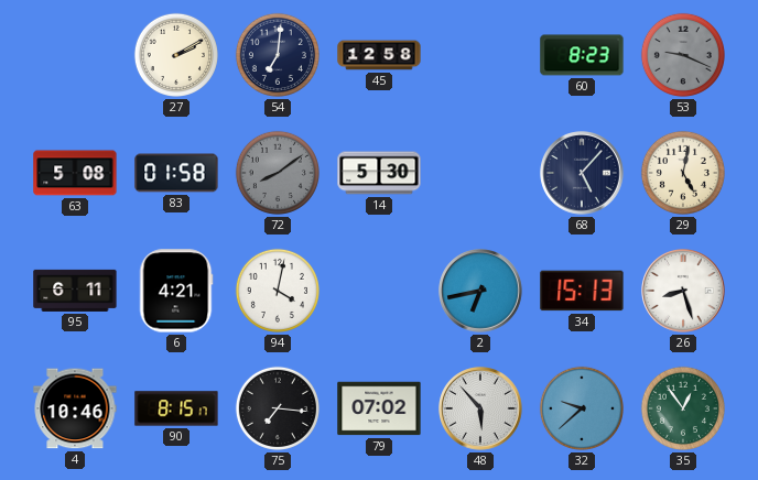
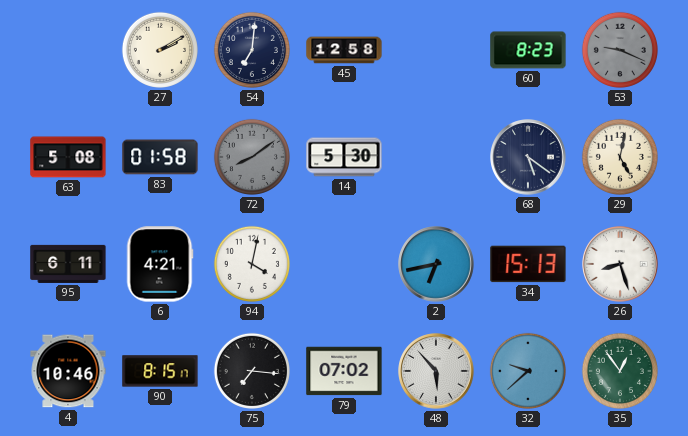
68: 5:07 -> 5:21 (528, 157)
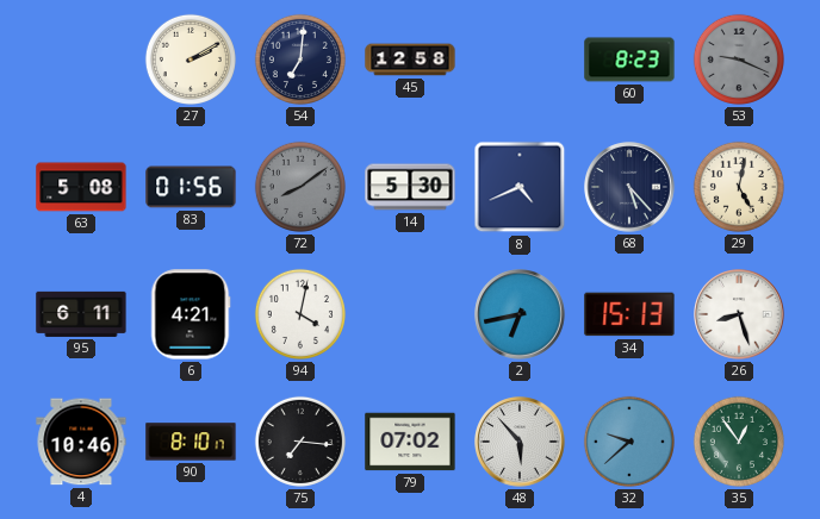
83: 01:58 -> 01:56 (191, 187)
8: none -> 4:41 (520, 187)
68: 5:21 -> 5:23 (629, 187)
90: 8:15 -> 8:10 (191, 442)
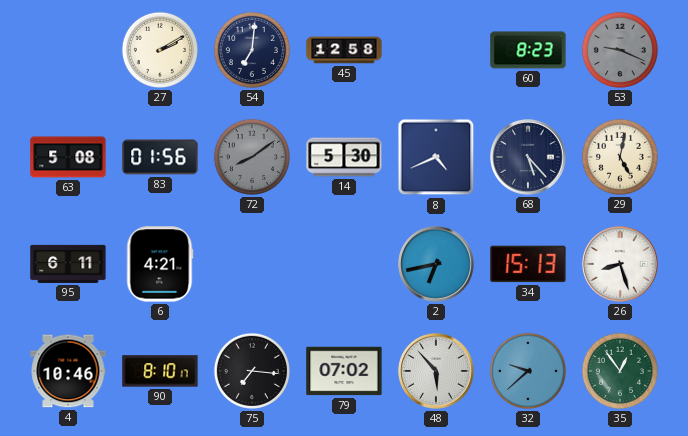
94: 4:02 -> none (300, 314)
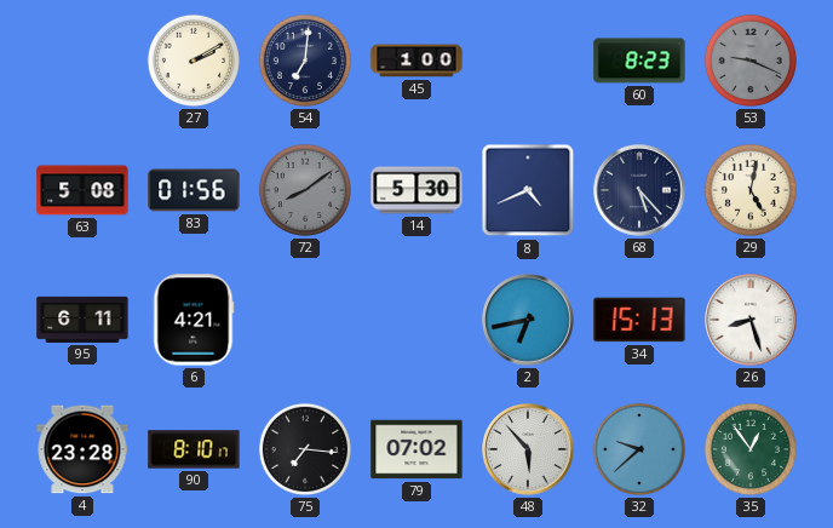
45: 12:58 -> 1:00 (416, 61)
4: 10:46 -> 23:28 (82, 449)
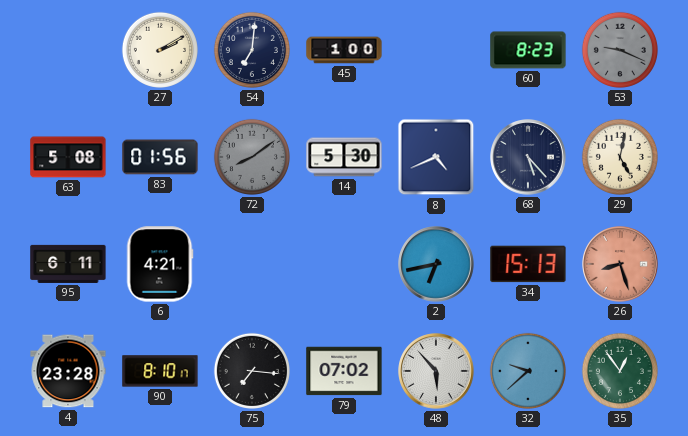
26 dial: white -> salmon (620, 264)
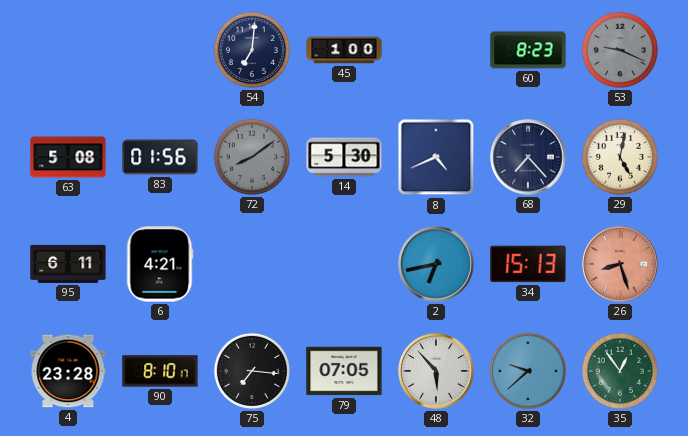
27: 2:10 -> none (160, 50)
68: 5:23 -> 7:23 (528, 157)
79: 07:02 -> 07:05 (344, 371)
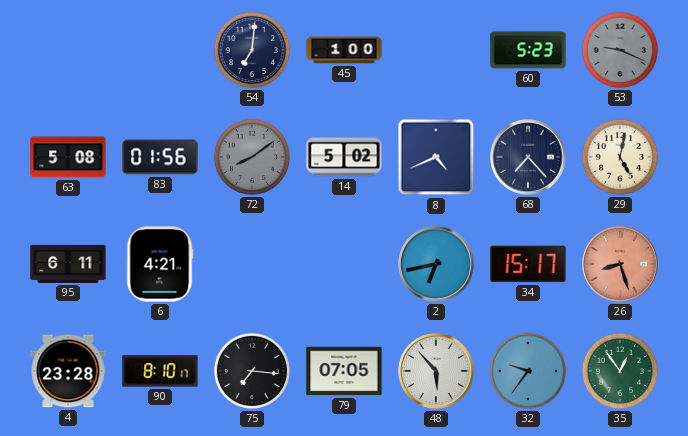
60: 8:23 -> 5:23 (528, 50)
14: 5:30 -> 5:02 (344, 157)
34: 15:13 -> 15:17 (528, 264)
32: 9:38 -> 9:36 (528, 371)
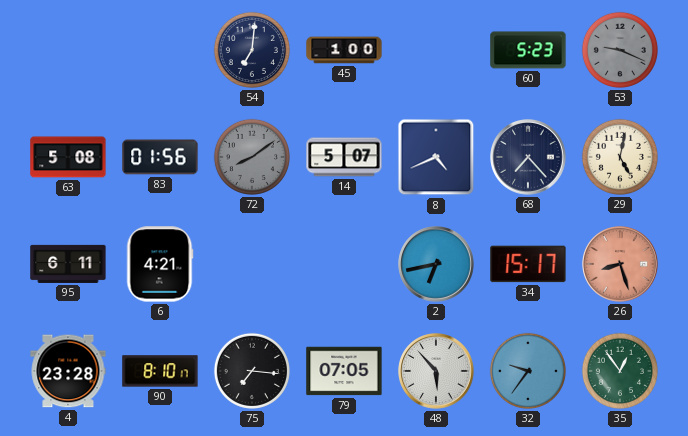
14: 5:02 -> 5:07 (344, 157)
